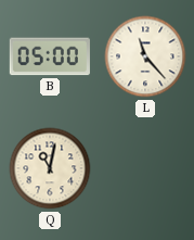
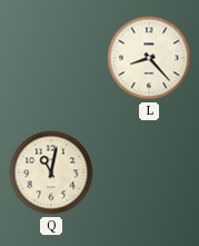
B: 05:00 -> none (50, 56)
L: 11:23 -> 8:23 (149, 58)
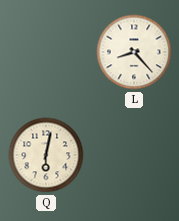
Q: 11:02 -> 6:02 (46, 155)
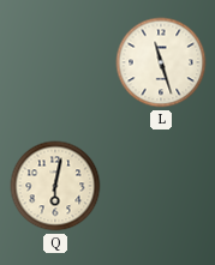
L: 8:23 -> 11:27 (161, 62)
